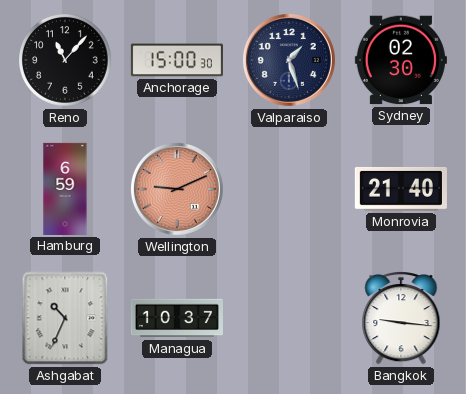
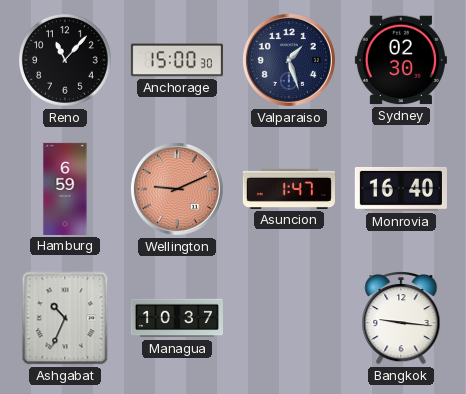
Asuncion: none -> 1:47 (289, 189)
Monrovia: 21:40 -> 16:40 (401, 189)
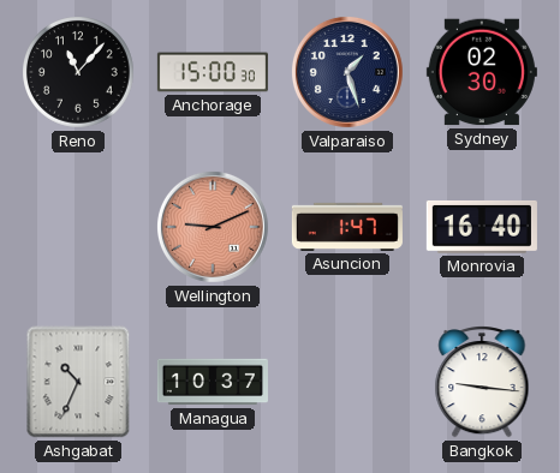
Hamburg: 6:59 -> none (65, 189)
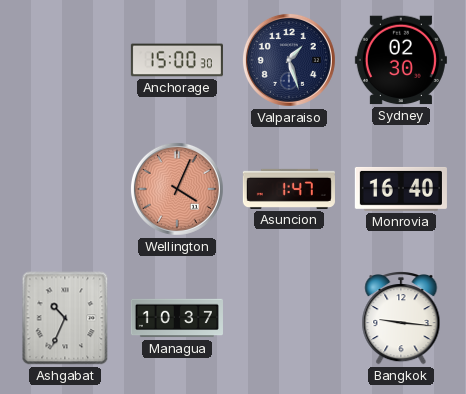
Reno: 11:07 -> none (79, 73)
Wellington: 9:11 -> 4:04 (177, 189)
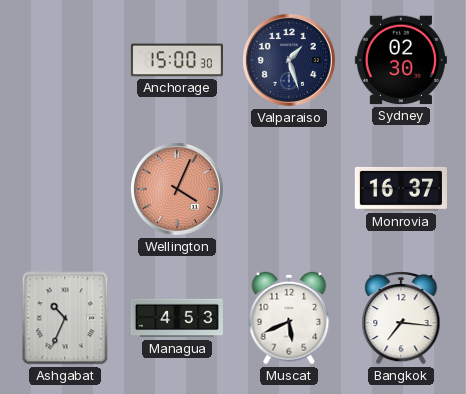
Asuncion: 1:47 -> none (289, 189)
Monrovia: 16:40 -> 16:37 (401, 189)
Managua: 10:37 -> 4:53 (177, 318)
Muscat: none -> 5:41 (289, 318)
Bangkok: 9:16 -> 7:16 (401, 318)
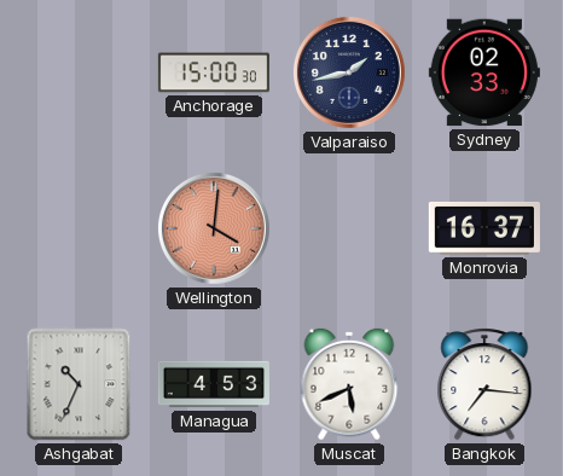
Valparaiso: 1:27 -> 1:43 (349, 72)
Sydney: 02:30 -> 02:33 (484, 72)
Wellington: 4:04 -> 4:01 (214, 228)
